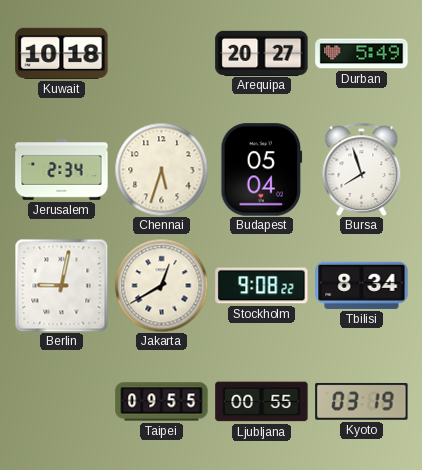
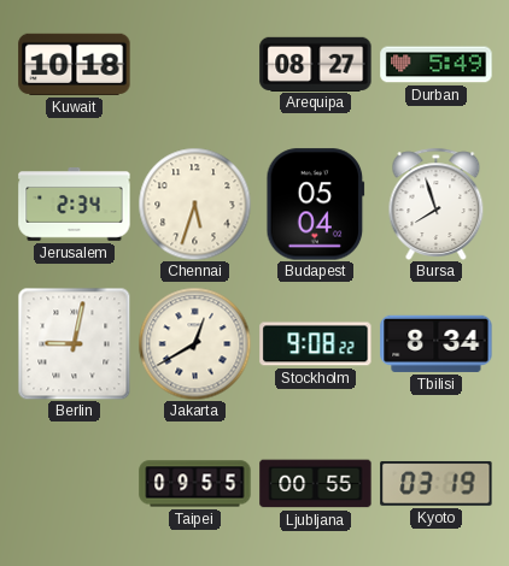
Arequipa: 20:27 -> 08:27 (316, 64)
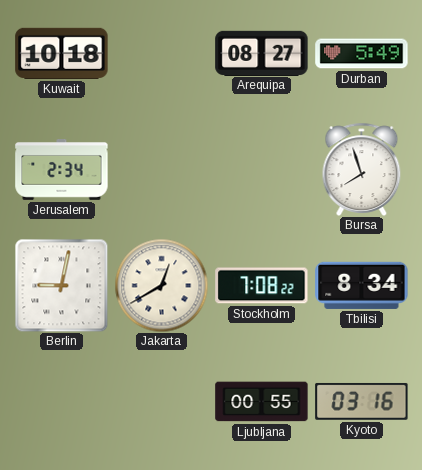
Chennai: 5:33 -> none (194, 204)
Budapest: 05:04 -> none (316, 205)
Stockholm: 9:08 -> 7:08 (262, 286)
Taipei: 09:55 -> none (195, 484)
Kyoto: 03:19 -> 03:16 (362, 401)
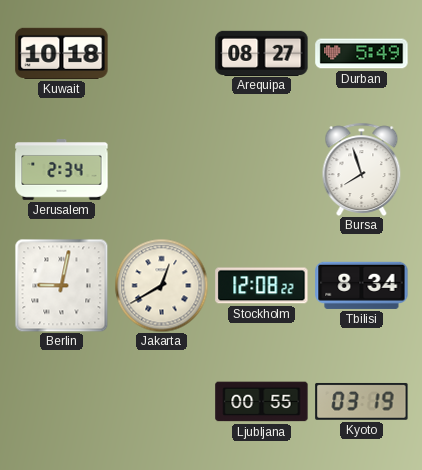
Stockholm: 7:08 -> 12:08 (262, 286)
Kyoto: 03:16 -> 03:19 (362, 401)
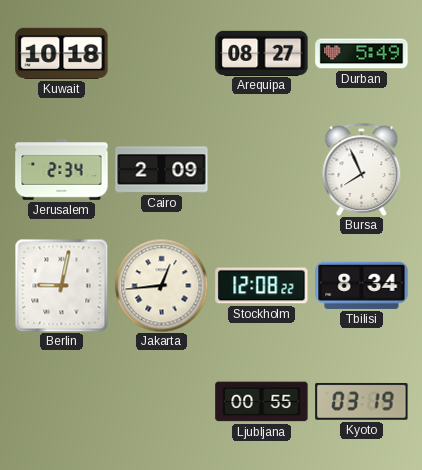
Cairo: none -> 2:09 (162, 170)
Bursa: 7:57 -> 7:56 (362, 169)
Jakarta: 12:40 -> 12:44 (161, 285)
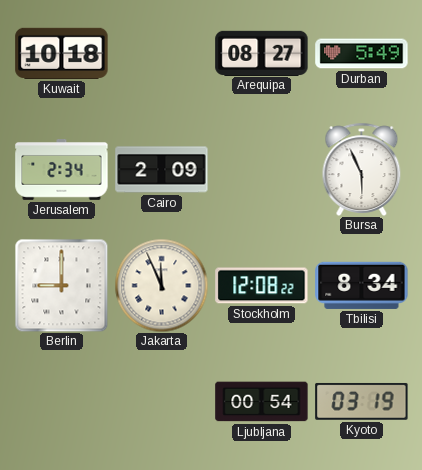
Bursa: 7:56 -> 5:56 (362, 169)
Berlin: 9:02 -> 9:00 (61, 285)
Jakarta: 12:44 -> 11:56 (161, 285)
Ljubljana: 00:55 -> 00:54 (262, 402)
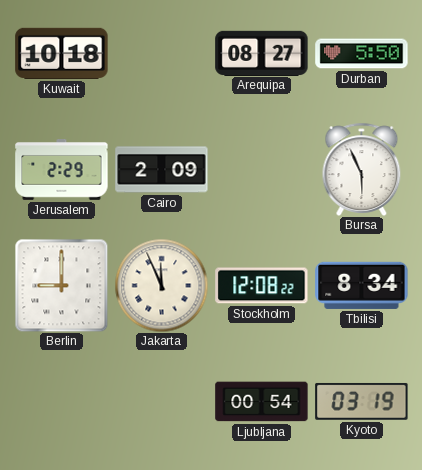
Durban: 5:49 -> 5:50 (362, 54)
Jerusalem: 2:34 -> 2:29 (62, 170)
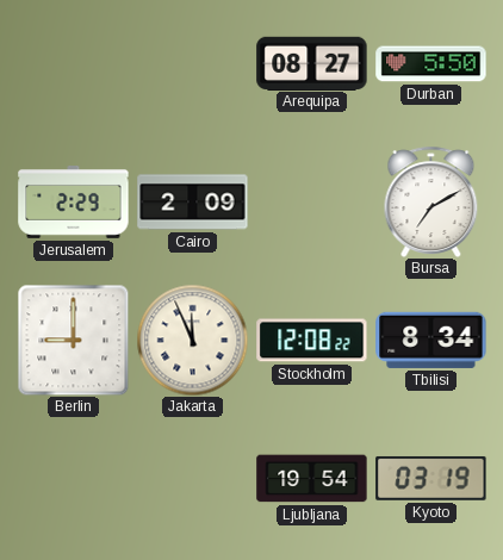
Kuwait: 10:18 -> none (62, 53)
Bursa: 5:56 -> 7:10 (431, 201)
Ljubljana: 00:54 -> 19:54 (312, 479)
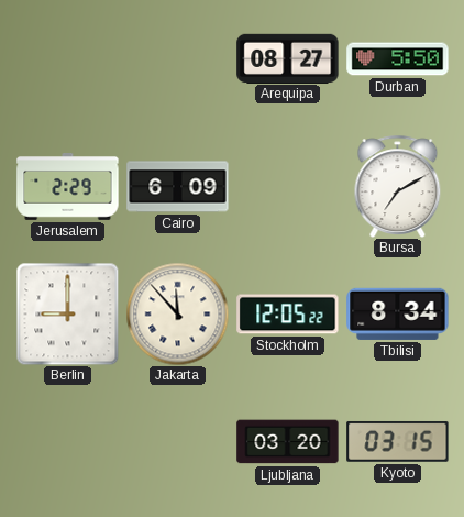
Cairo: 2:09 -> 6:09 (178, 187)
Jakarta: 11:56 -> 11:53 (177, 313)
Stockholm: 12:08 -> 12:05 (288, 315)
Ljubljana: 19:54 -> 03:20 (288, 442)
Kyoto: 03:19 -> 03:15 (398, 441)
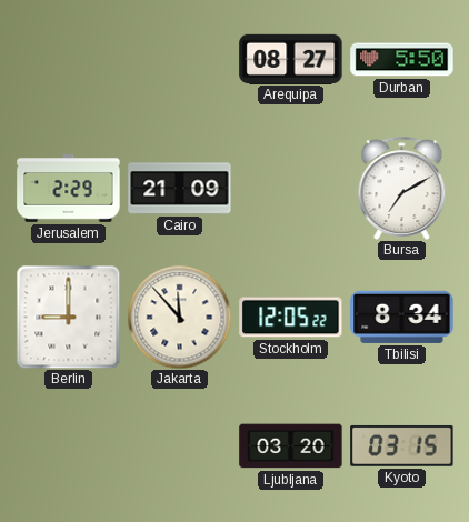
Cairo: 6:09 -> 21:09 (180, 189)
